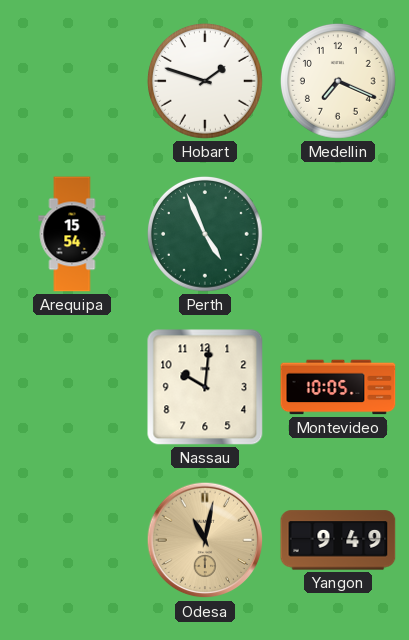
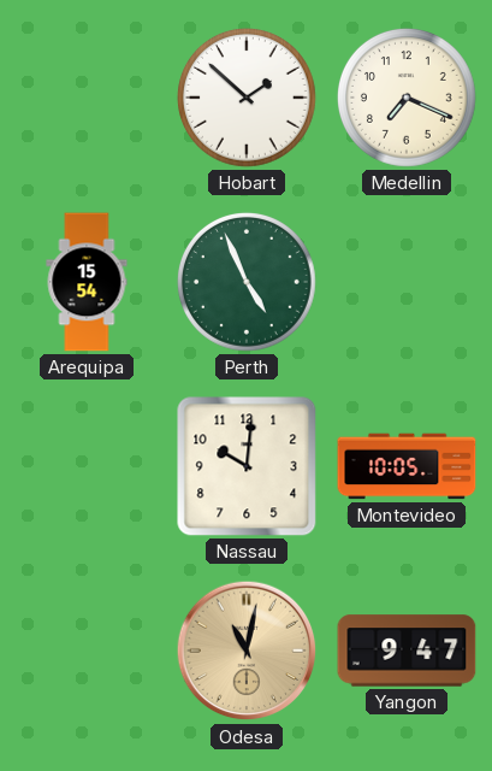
Hobart: 1:48 -> 1:52 (247, 98)
Yangon: 9:49 -> 9:47 (407, 651)
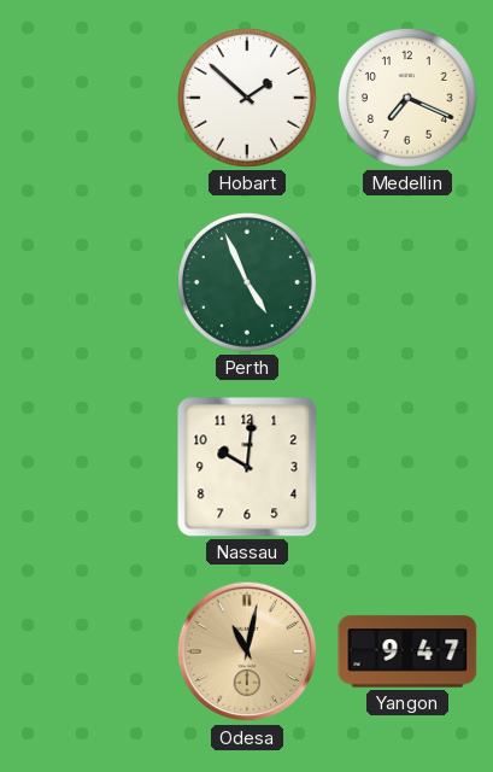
Arequipa: 15:54 -> none (87, 282)
Montevideo: 10:05 -> none (407, 466)
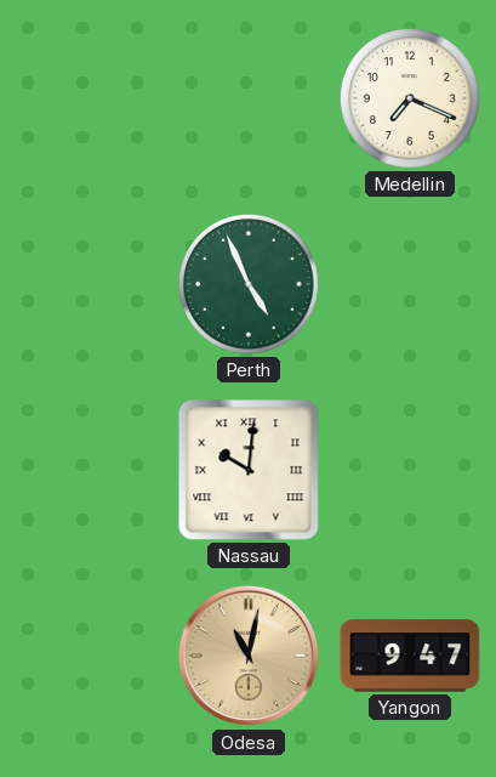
Hobart: 1:52 -> none (247, 98)
Nassau numerals: Arabic -> Roman (249, 470)
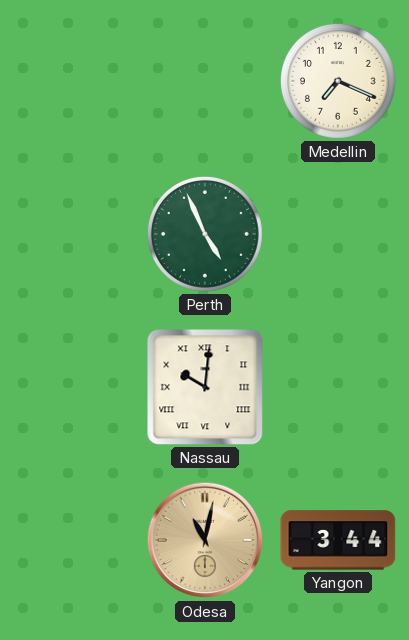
Yangon: 9:47 -> 3:44 (338, 540)
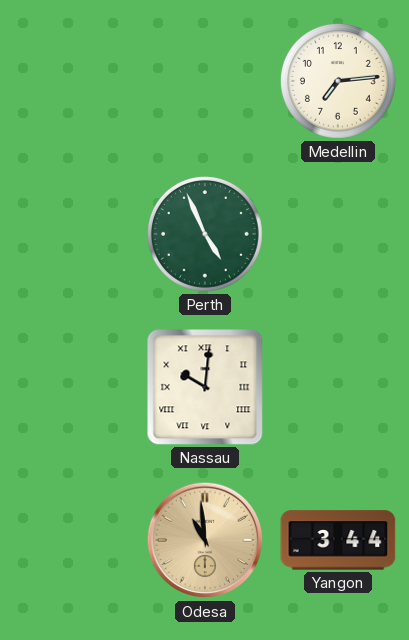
Medellin: 7:19 -> 7:14 (338, 81)
Odesa: 11:02 -> 10:59 (205, 540)
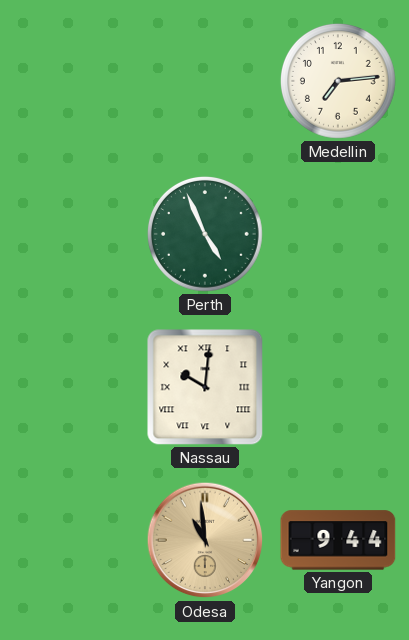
Yangon: 3:44 -> 9:44 (338, 540)
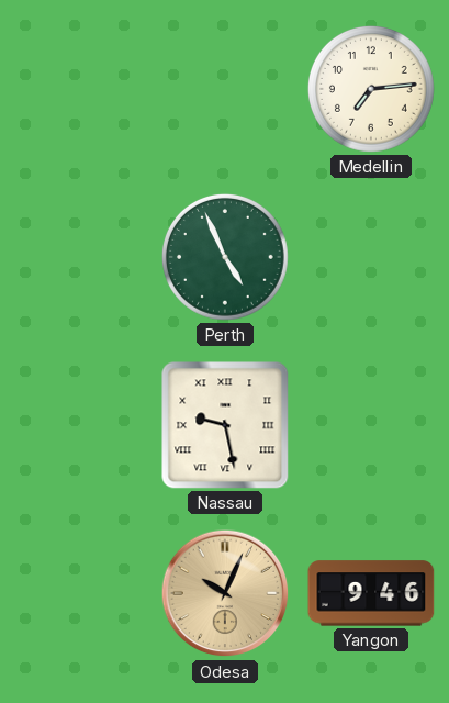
Nassau: 10:01 -> 9:28 (225, 425)
Odesa: 10:59 -> 10:04 (225, 593)
Yangon: 9:44 -> 9:46 (371, 593)
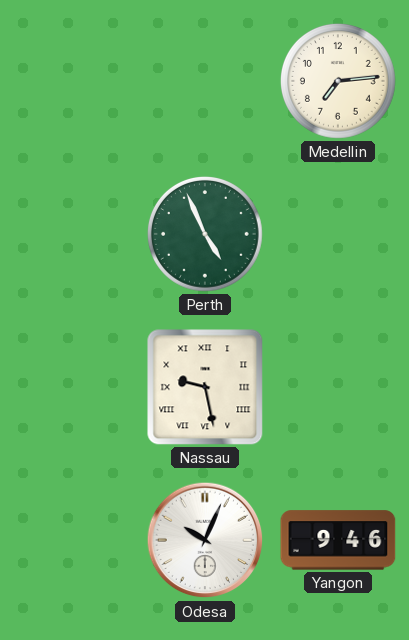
Odesa dial: champagne -> white (205, 540)
